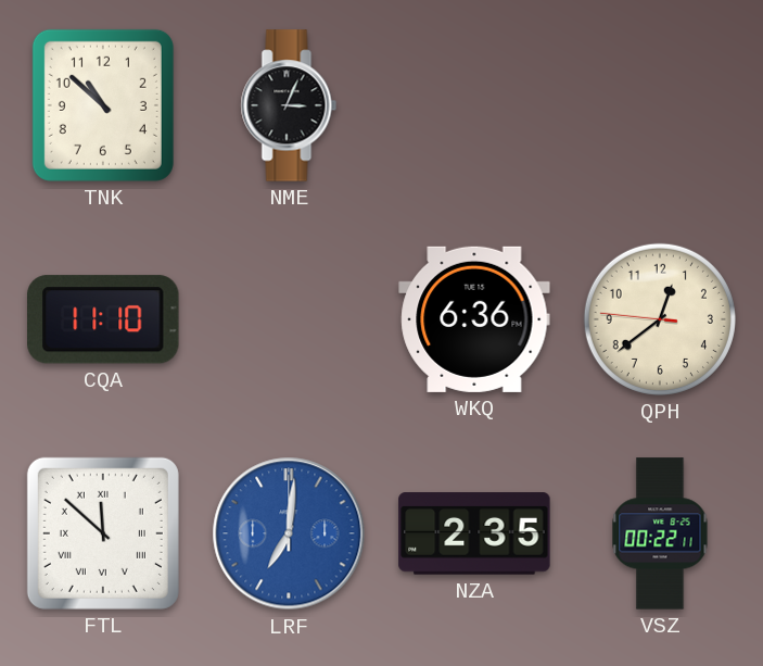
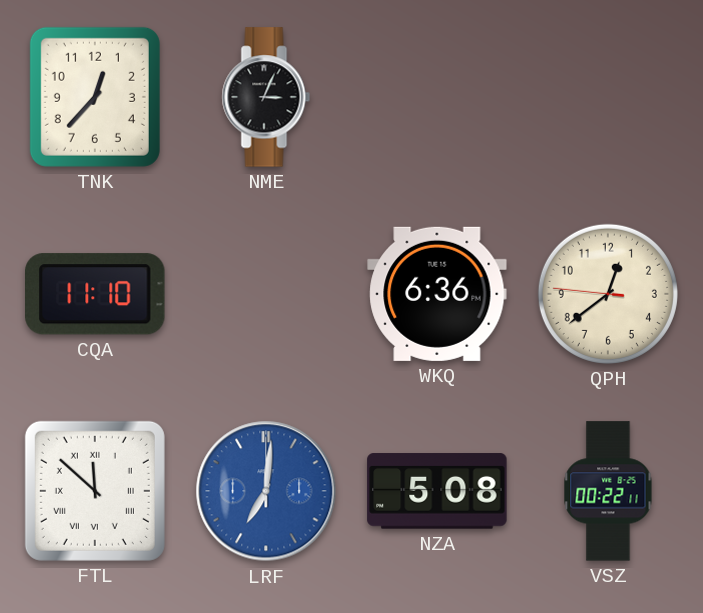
TNK: 10:52 -> 12:37 (95, 97)
NZA: 2:35 -> 5:08 (437, 491)
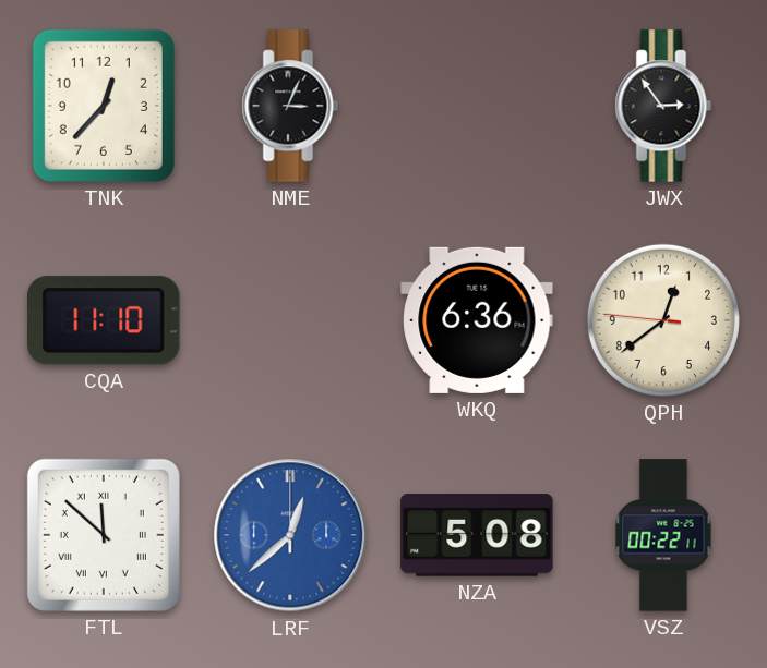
JWX: none -> 2:54 (663, 106)
LRF: 7:01 -> 12:38 (290, 535)
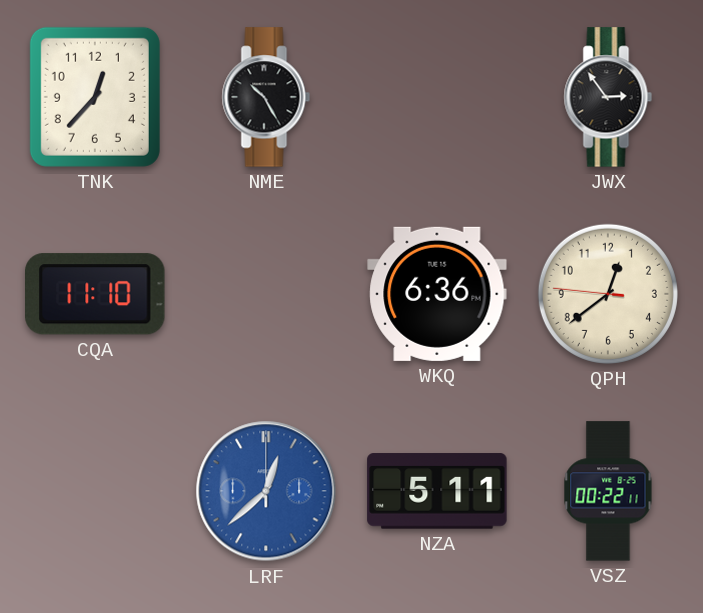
NME: 3:04 -> 10:25 (266, 97)
FTL: 11:52 -> none (104, 535)
NZA: 5:08 -> 5:11 (437, 491)
